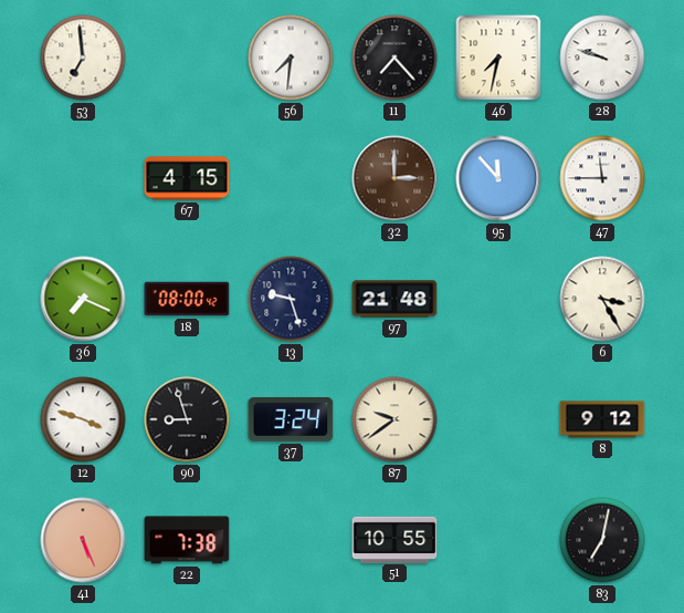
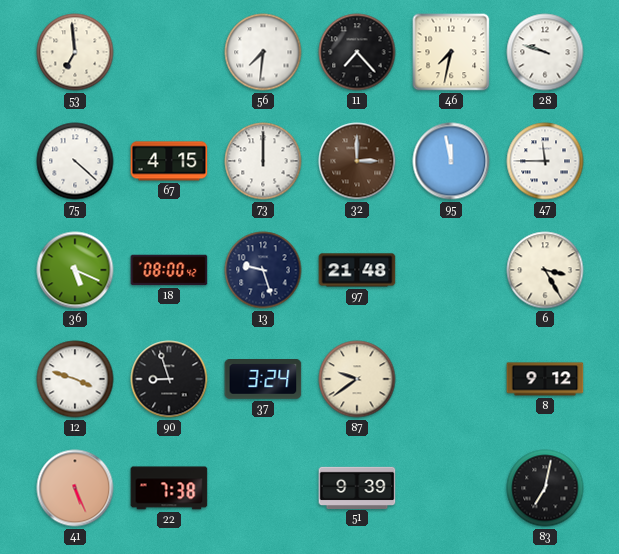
75: none -> 4:22 (75, 161)
73: none -> 12:00 (263, 161)
95: 11:53 -> 11:58 (451, 161)
36: 7:19 -> 5:19 (75, 270)
51: 10:55 -> 9:39 (357, 487)
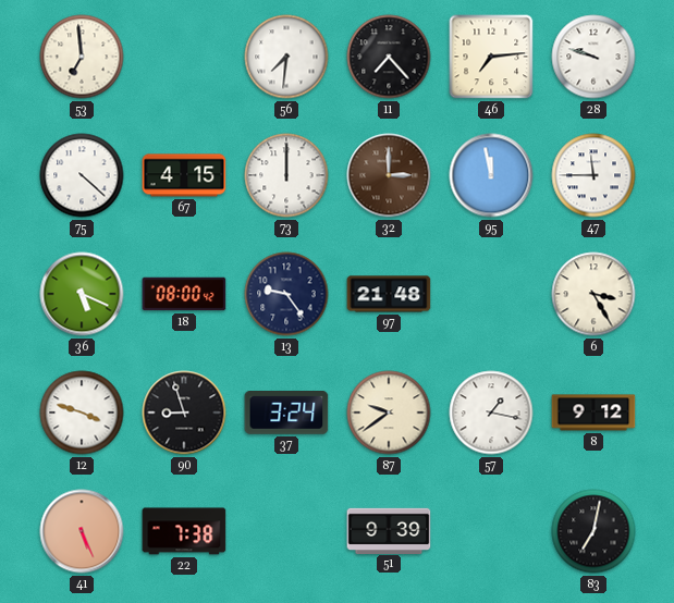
46: 7:32 -> 7:14 (491, 57)
13: 9:27 -> 9:24 (286, 294)
57: none -> 1:17 (491, 413)
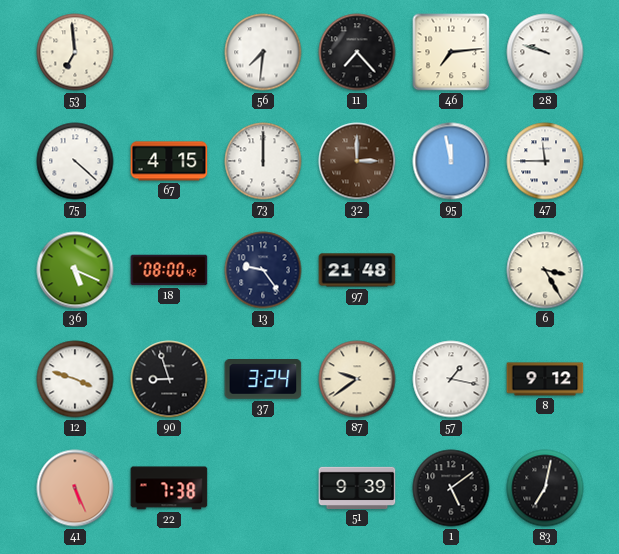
1: none -> 5:09 (451, 488)
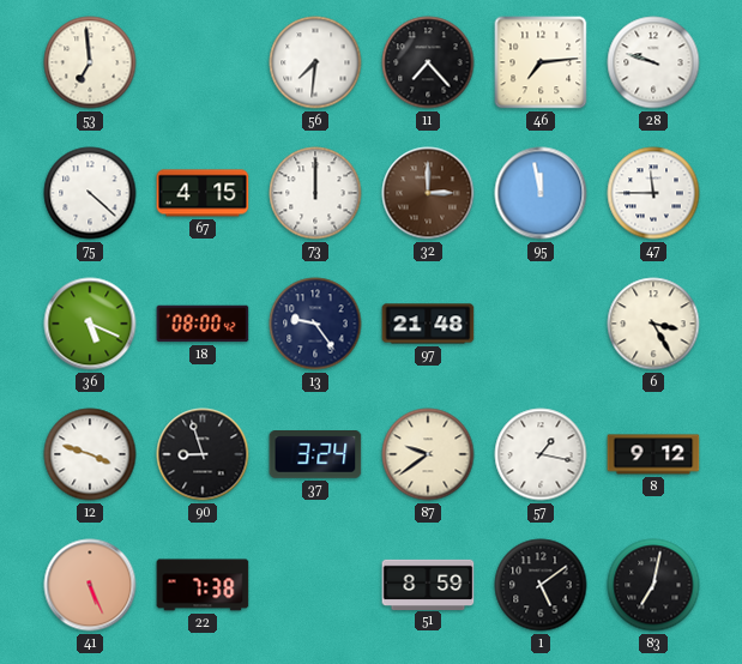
51: 9:39 -> 8:59 (428, 584)
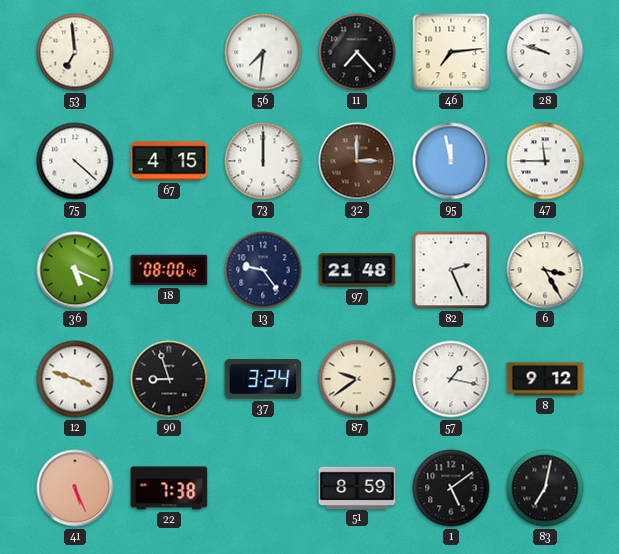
82: none -> 2:26 (451, 270)
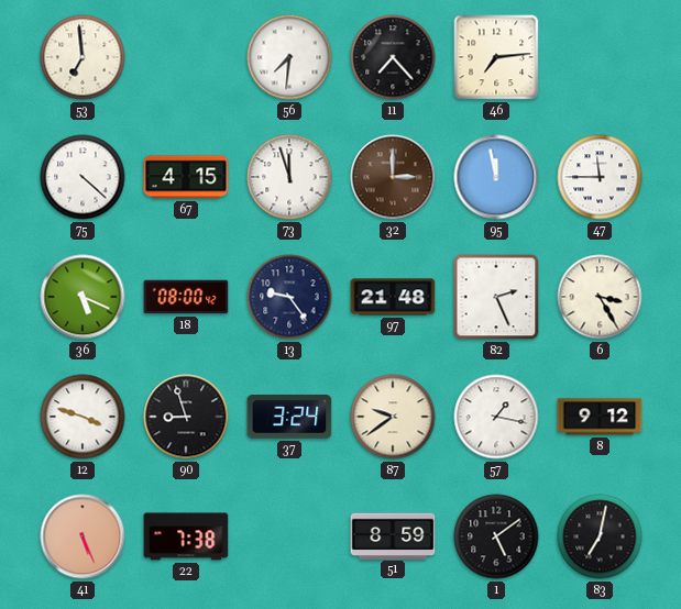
28: 9:48 -> none (545, 52)
73: 12:00 -> 11:57 (289, 177)
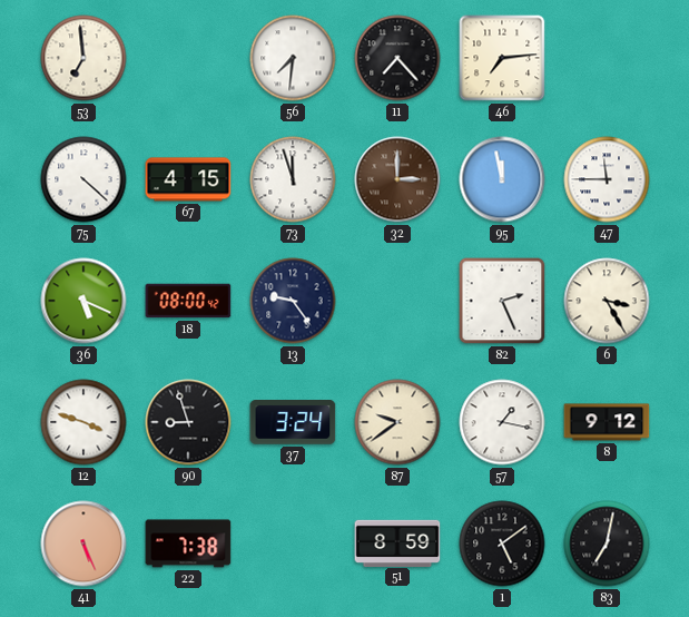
97: 21:48 -> none (393, 297)
